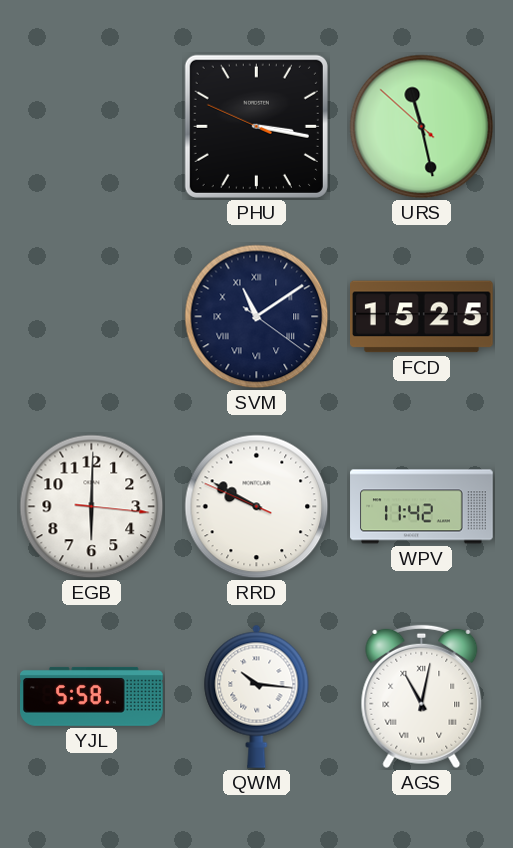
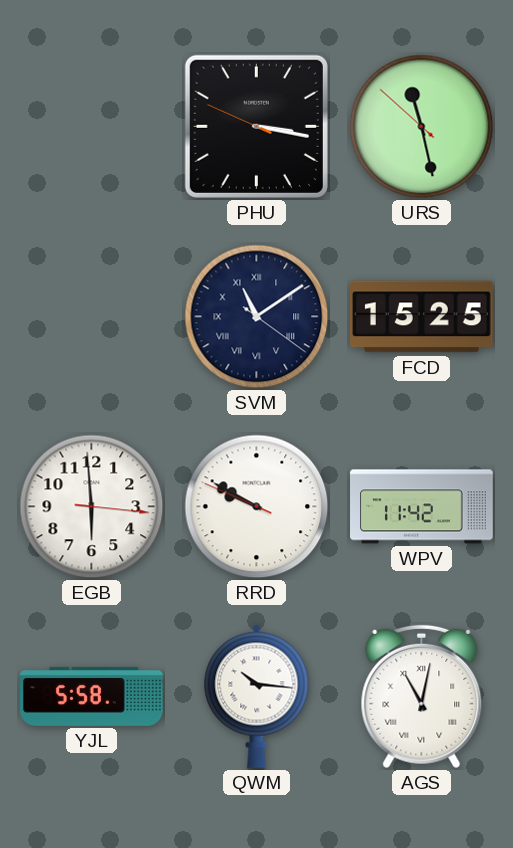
EGB: 6:00 -> 5:59 (92, 507)
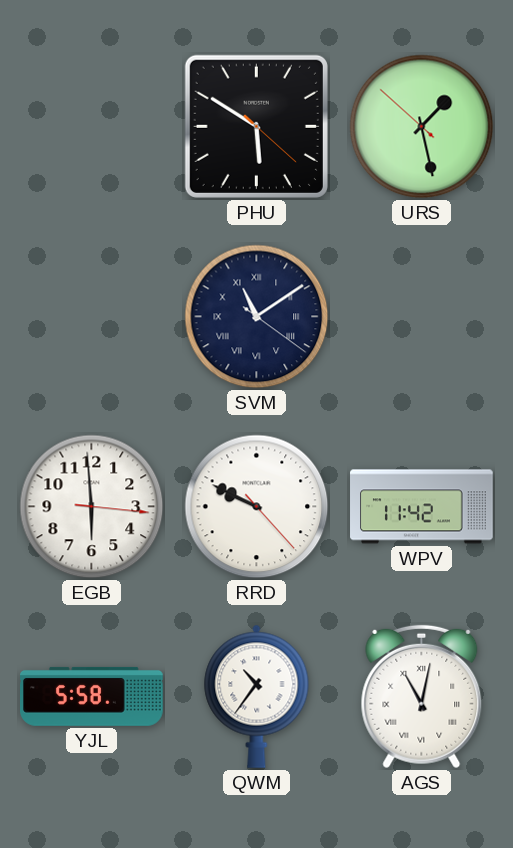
PHU: 3:16 -> 5:50 (256, 126)
URS: 11:27 -> 1:27 (422, 127)
FCD: 15:25 -> none (422, 317)
RRD: 9:49:49 -> 9:49:23 (257, 507)
QWM: 10:16 -> 10:36 (257, 696)
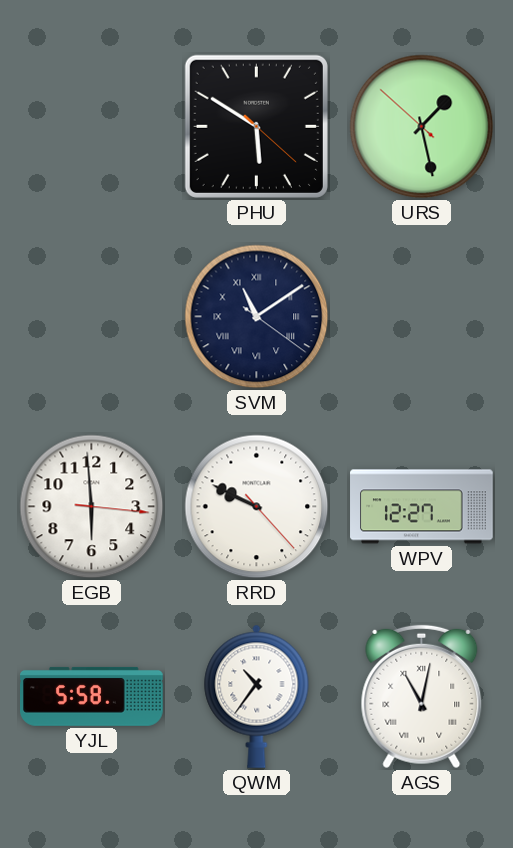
WPV: 11:42 -> 12:27 (422, 507)
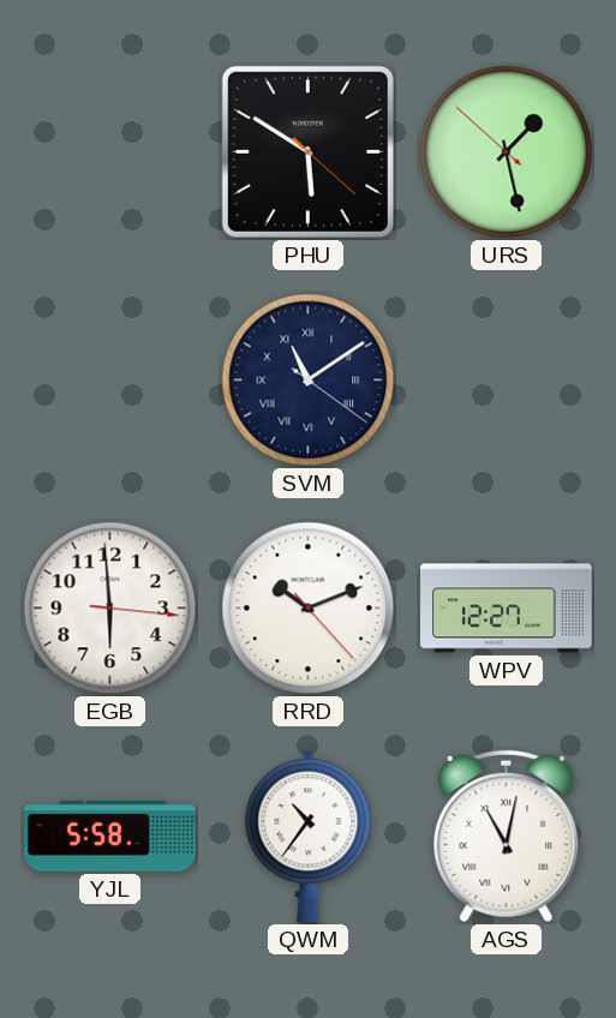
RRD: 9:49 -> 10:11 (309, 609)
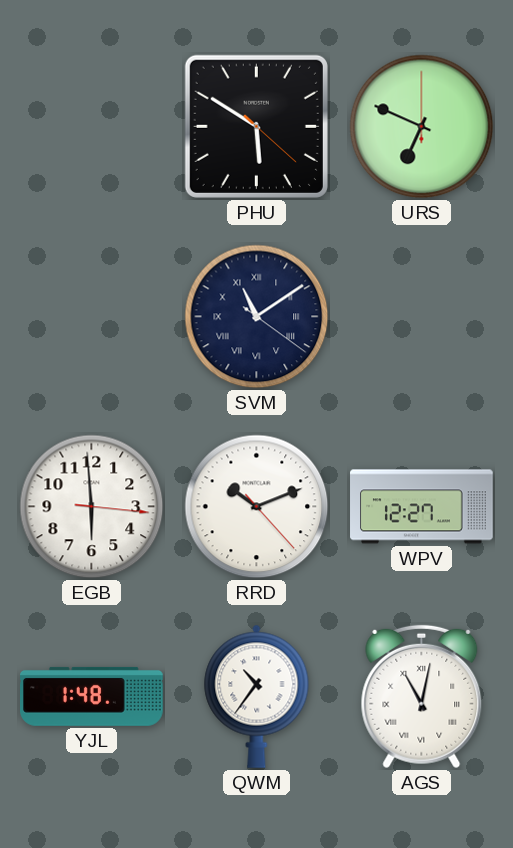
URS: 1:27 -> 6:49 (422, 127)
YJL: 5:58 -> 1:48 (92, 696)
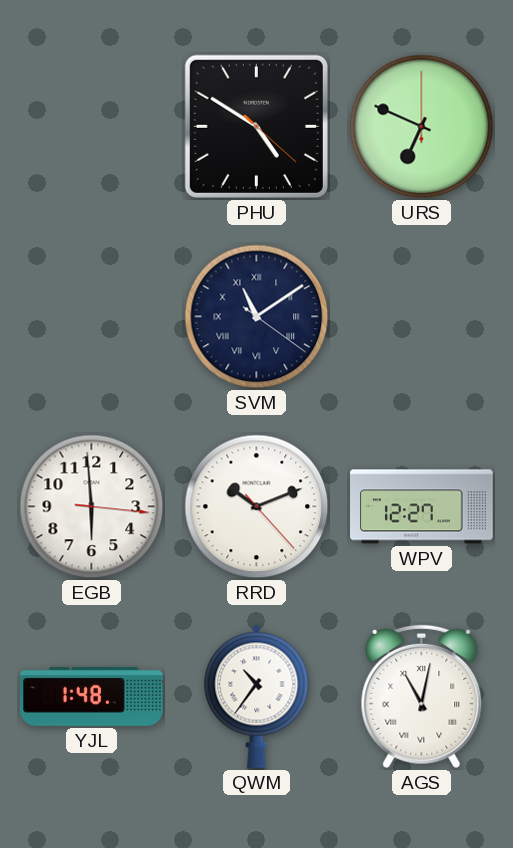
PHU: 5:50 -> 4:50 (256, 126)
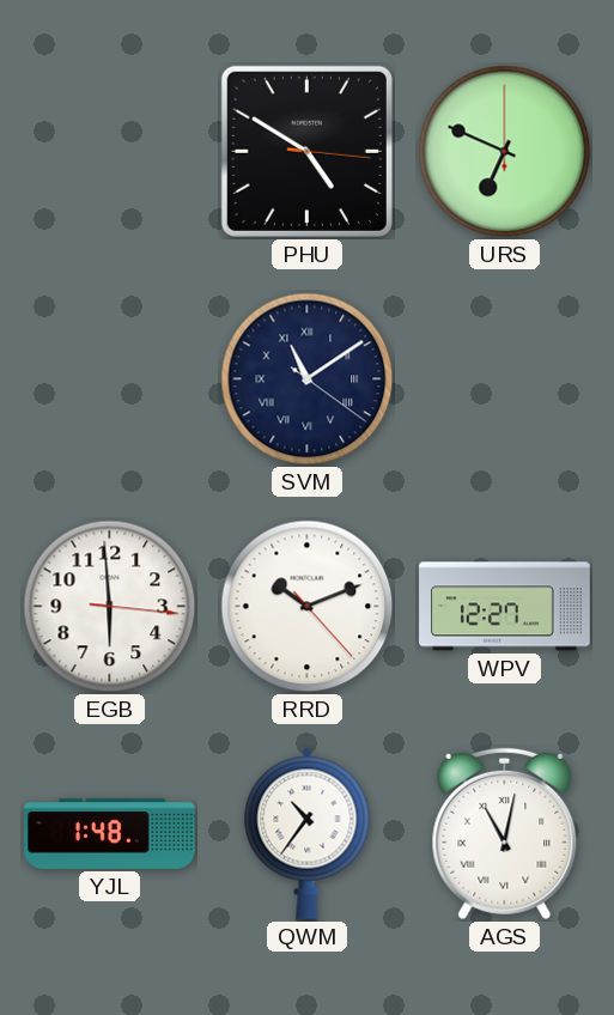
PHU: 4:50:22 -> 4:50:16 (306, 151)
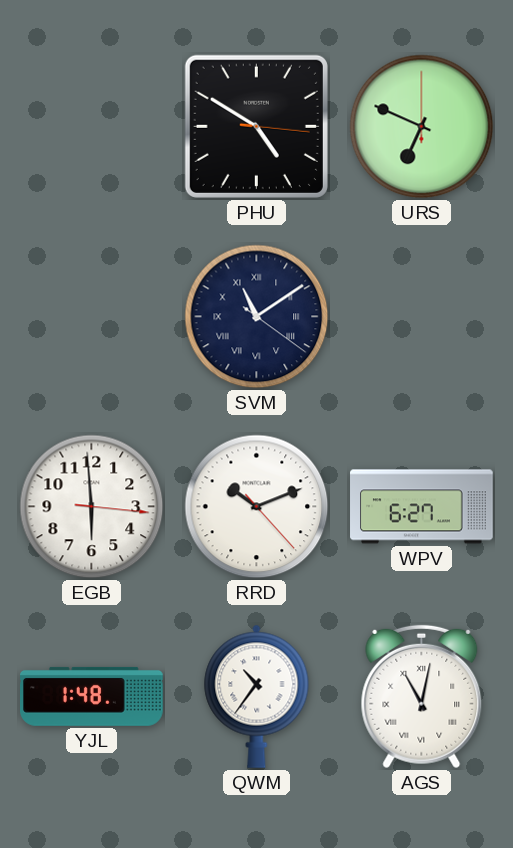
WPV: 12:27 -> 6:27 (422, 507)
